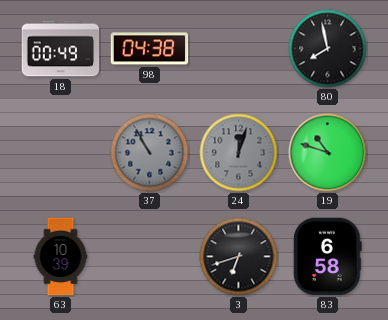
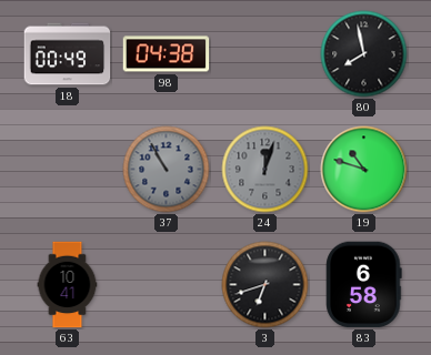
63: 10:39 -> 10:41 (68, 285)
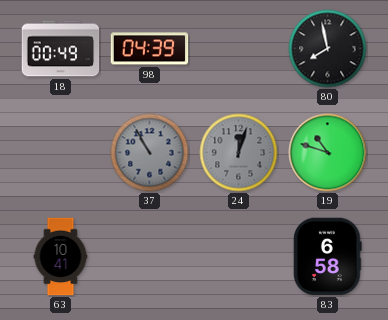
98: 04:38 -> 04:39 (150, 49)
3: 6:42 -> none (265, 285)
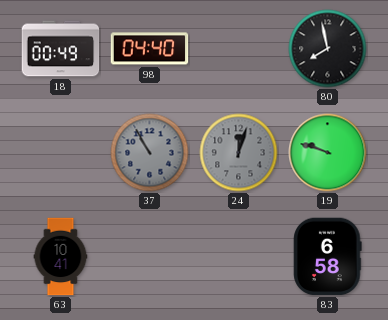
98: 04:39 -> 04:40 (150, 49)
19: 10:48 -> 9:48 (328, 153)
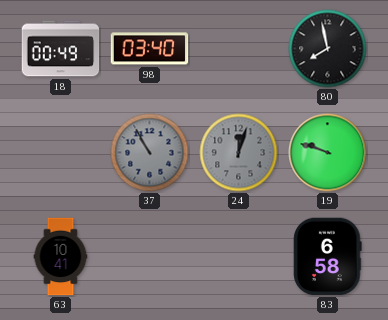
98: 04:40 -> 03:40 (150, 49)
